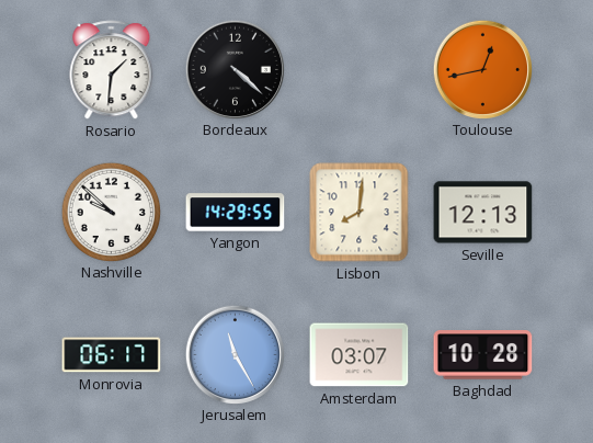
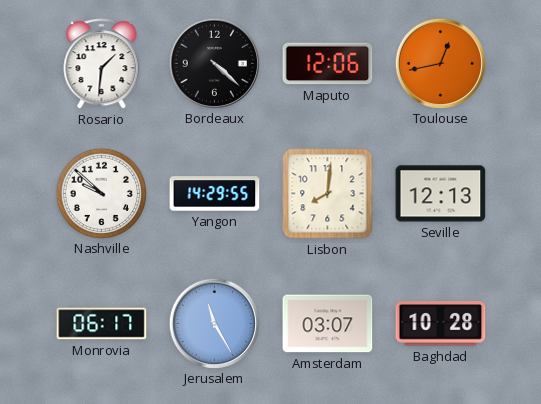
Maputo: none -> 12:06 (328, 64)
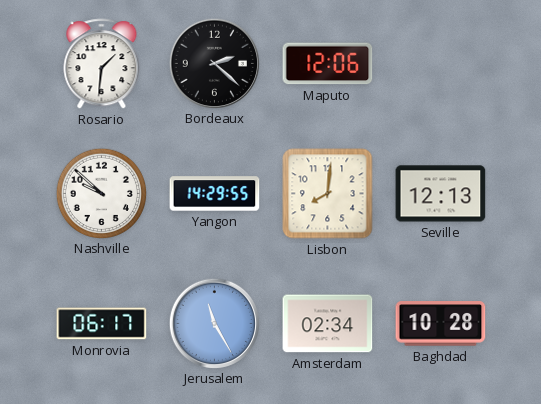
Bordeaux: 4:22 -> 2:22 (214, 63)
Toulouse: 12:43 -> none (440, 63)
Amsterdam: 03:07 -> 02:34 (328, 324)
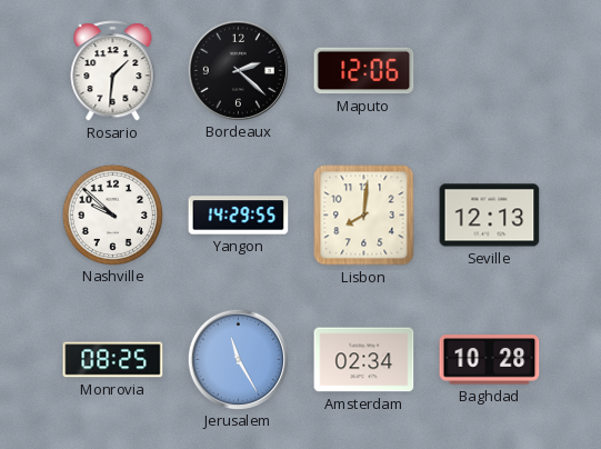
Monrovia: 06:17 -> 08:25 (113, 360)
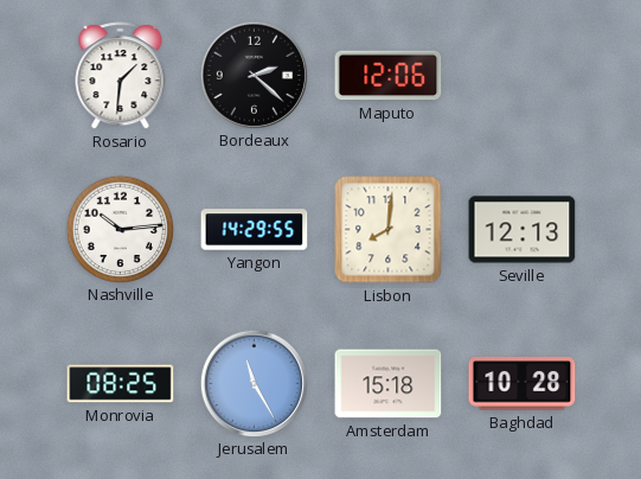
Nashville: 9:52 -> 10:14 (120, 229)
Amsterdam: 02:34 -> 15:18 (389, 384)
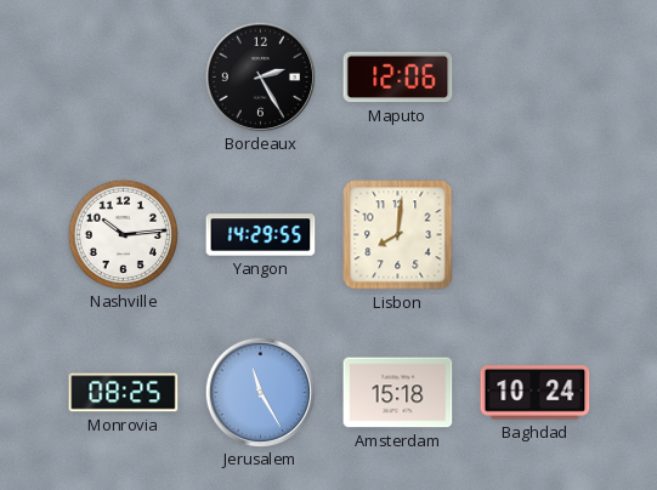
Rosario: 1:31 -> none (121, 76)
Bordeaux: 2:22 -> 2:25 (260, 76)
Seville: 12:13 -> none (523, 230)
Baghdad: 10:28 -> 10:24 (536, 393)
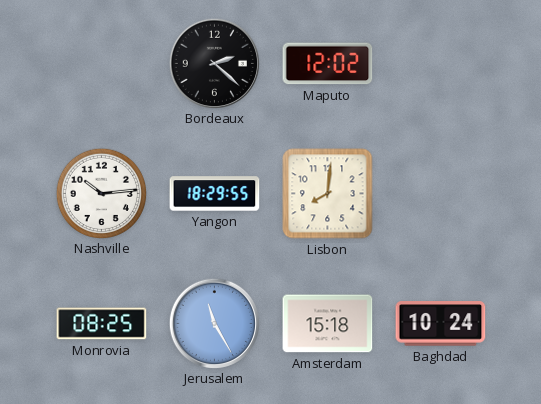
Bordeaux: 2:25 -> 2:22 (214, 63)
Maputo: 12:06 -> 12:02 (328, 64)
Yangon: 14:29 -> 18:29 (215, 194)
